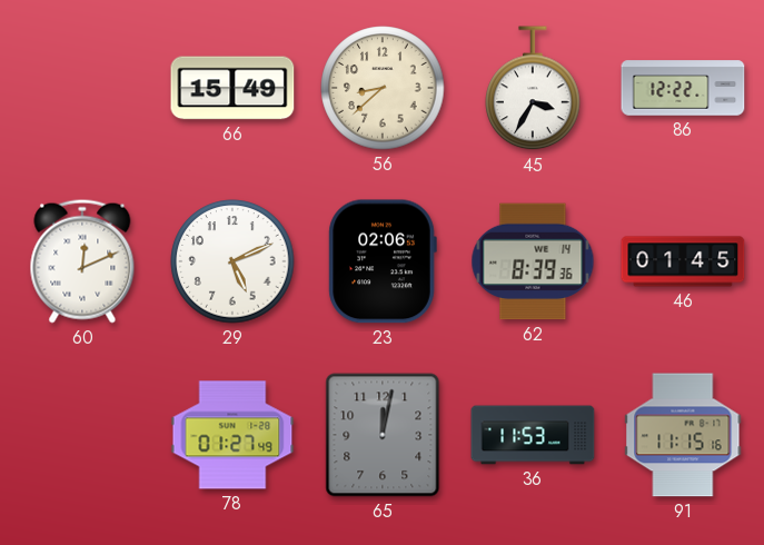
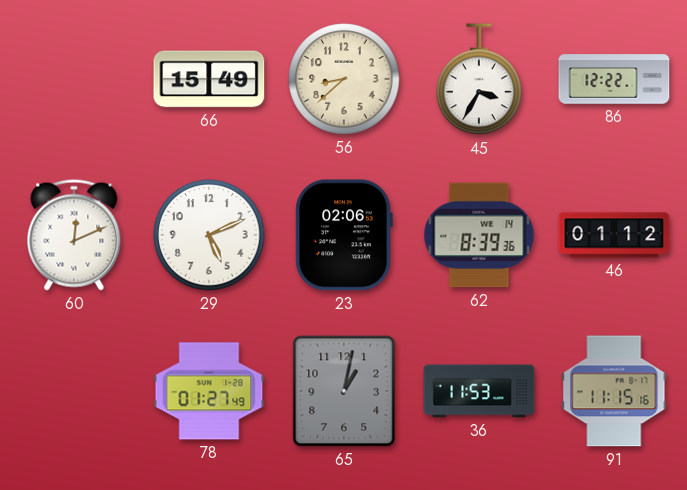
46: 01:45 -> 01:12 (614, 235)
65: 12:02 -> 1:02 (344, 391)
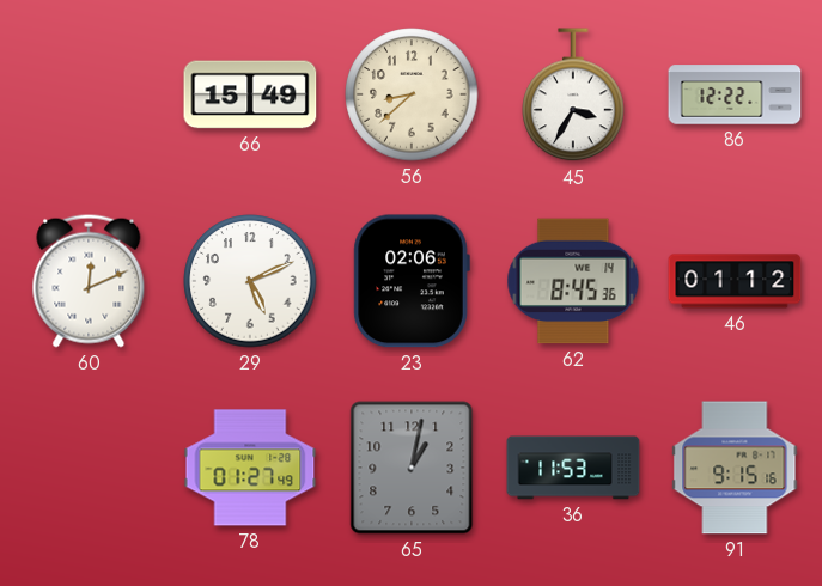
62: 8:39 -> 8:45 (573, 281)
91: 11:15 -> 9:15 (735, 468)
